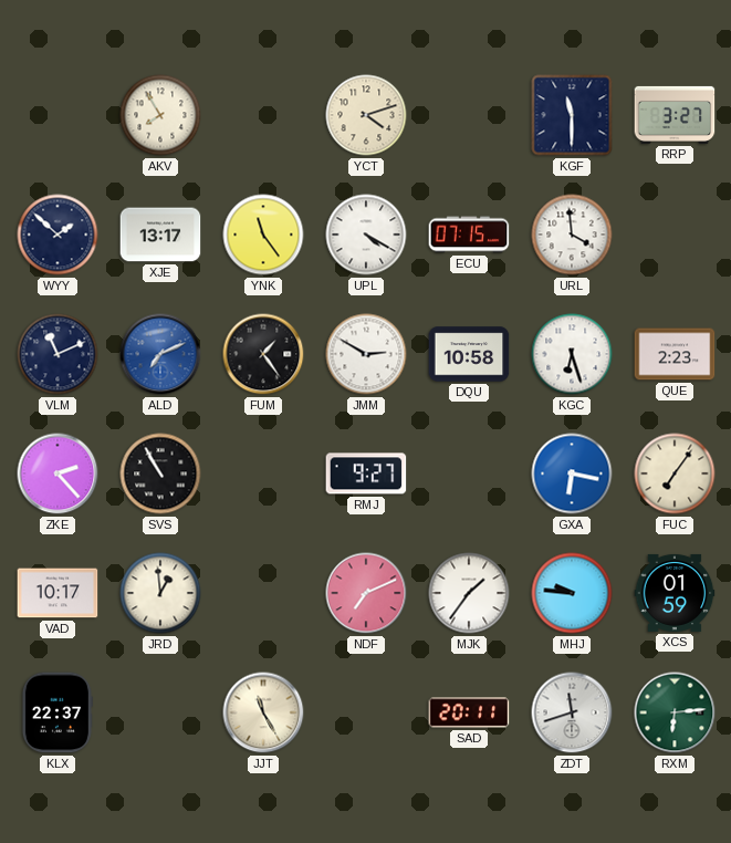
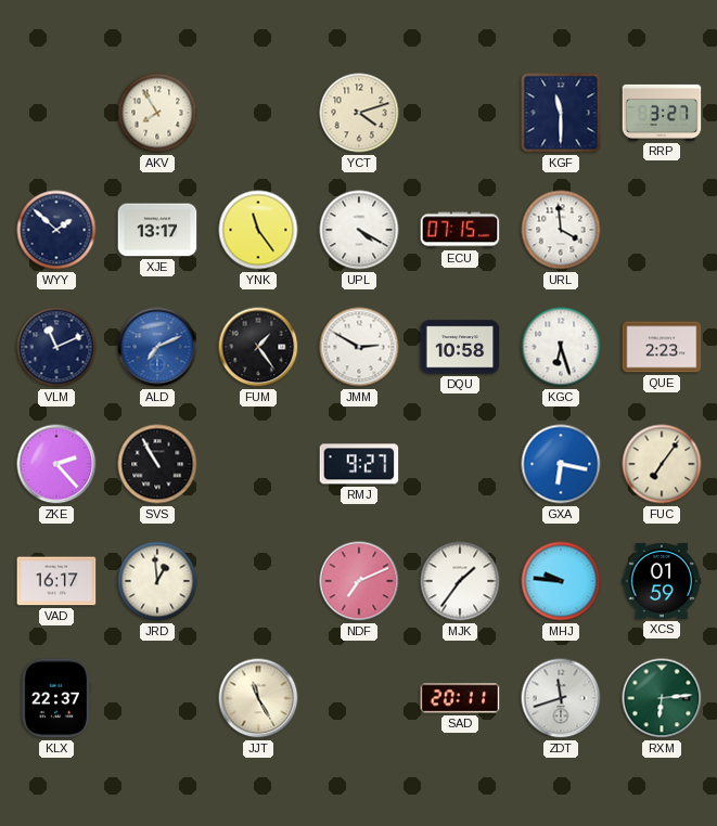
VAD: 10:17 -> 16:17 (56, 581)
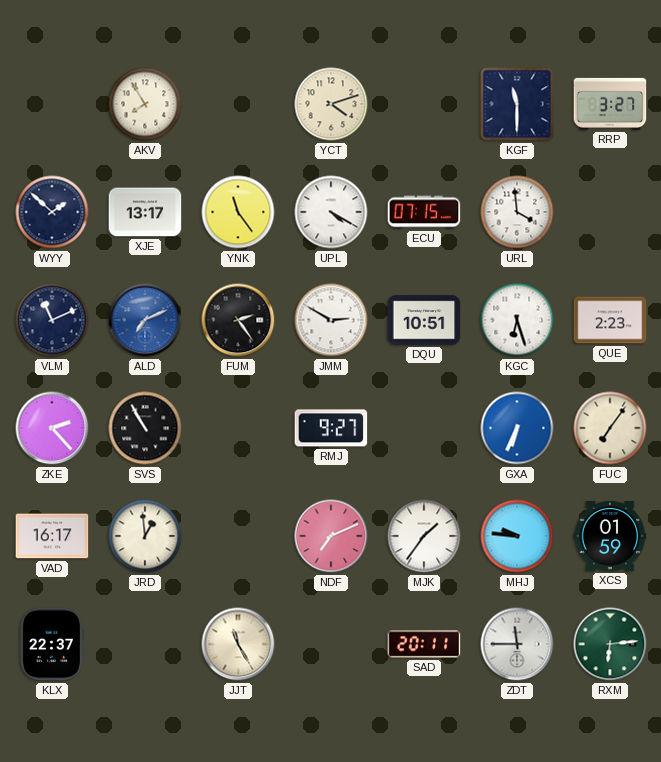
FUM: 1:24 -> 2:24 (238, 320)
DQU: 10:58 -> 10:51 (424, 320)
GXA: 6:17 -> 6:34 (517, 428)
ZDT: 11:42 -> 11:45 (517, 644)
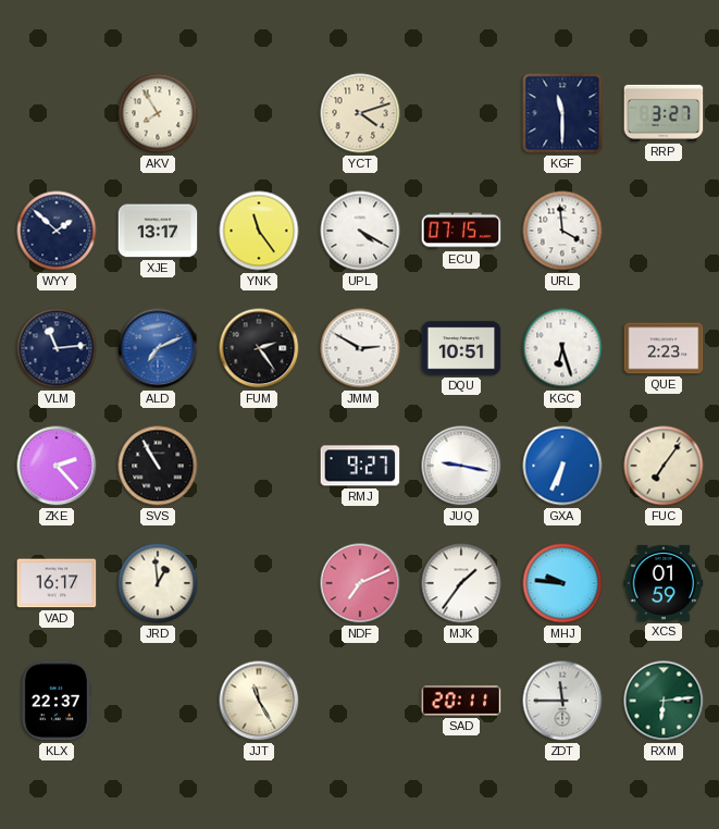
VLM: 11:11 -> 11:14 (57, 348)
JUQ: none -> 9:17 (461, 466)
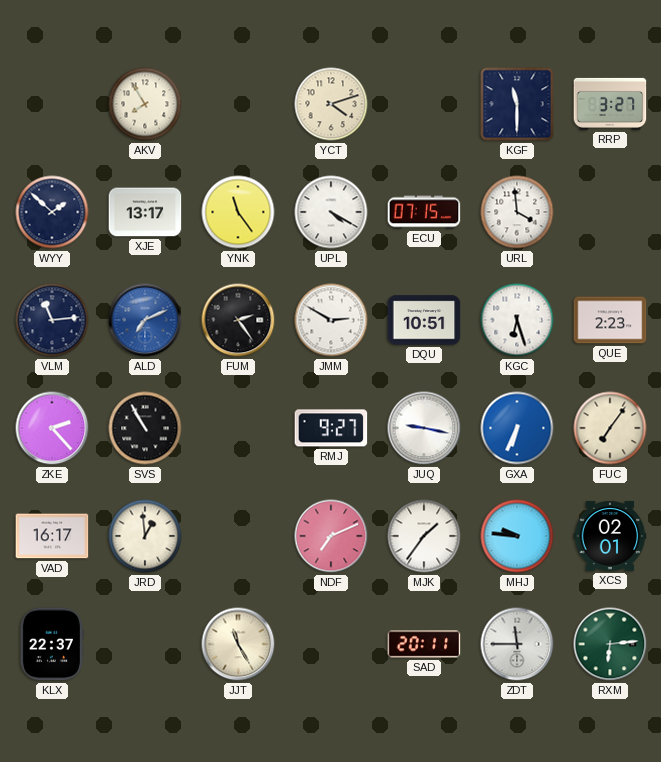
XCS: 01:59 -> 02:01 (610, 536)
